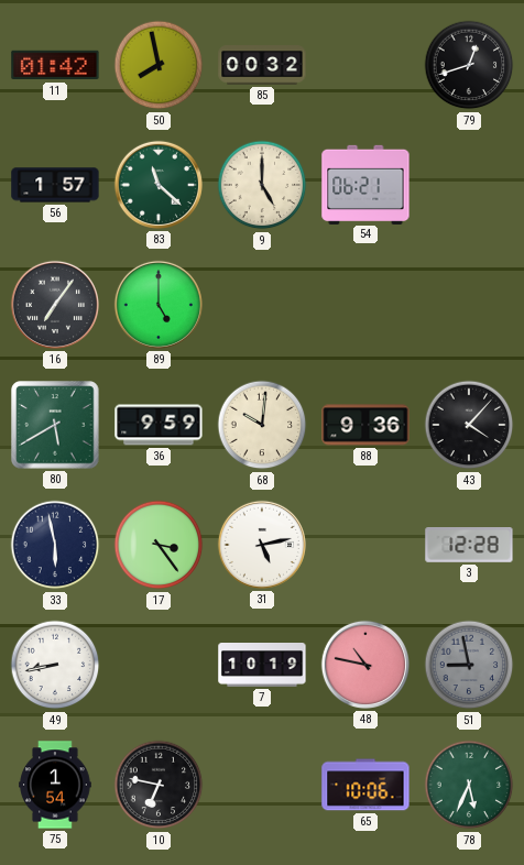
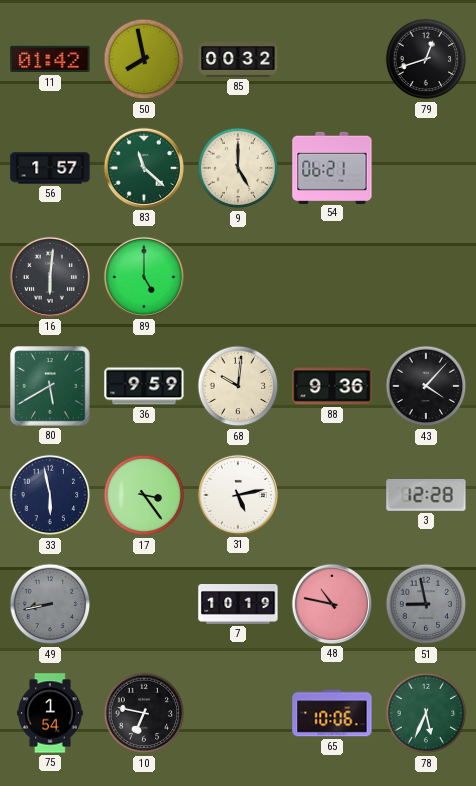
16: 7:06 -> 6:01 (50, 277)
49 dial: white -> grey (50, 604)
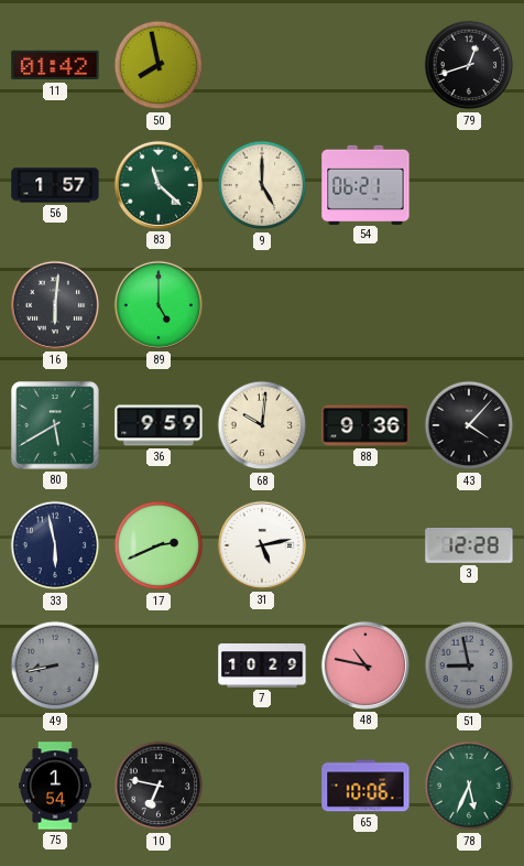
85: 00:32 -> none (238, 59)
17: 3:24 -> 2:41 (159, 545)
7: 10:19 -> 10:29 (262, 667)
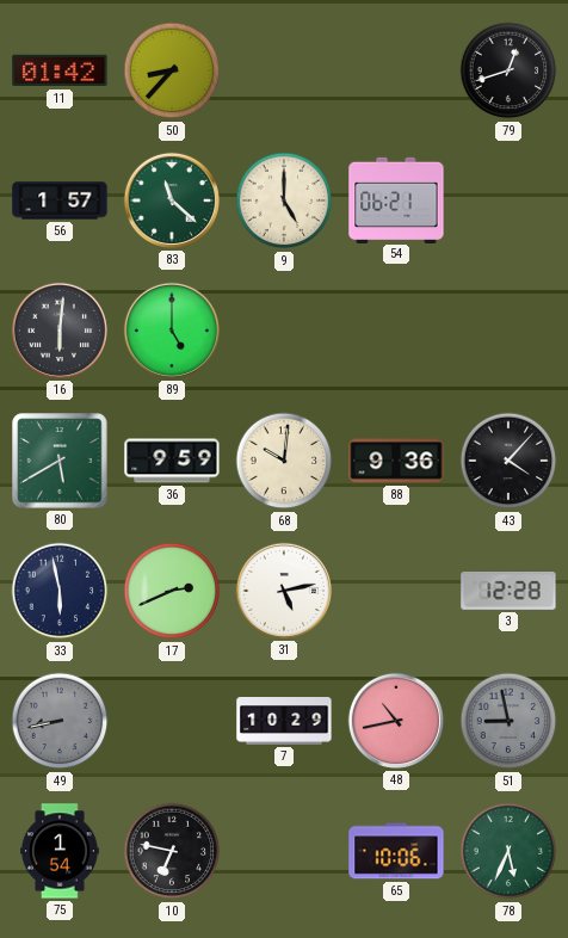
50: 7:58 -> 8:37 (172, 70)
48: 10:47 -> 10:43 (396, 721)
